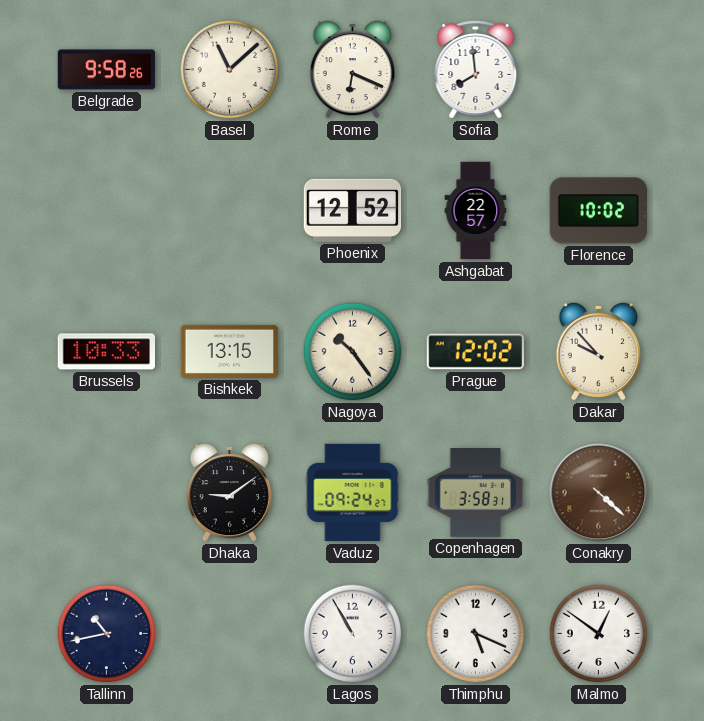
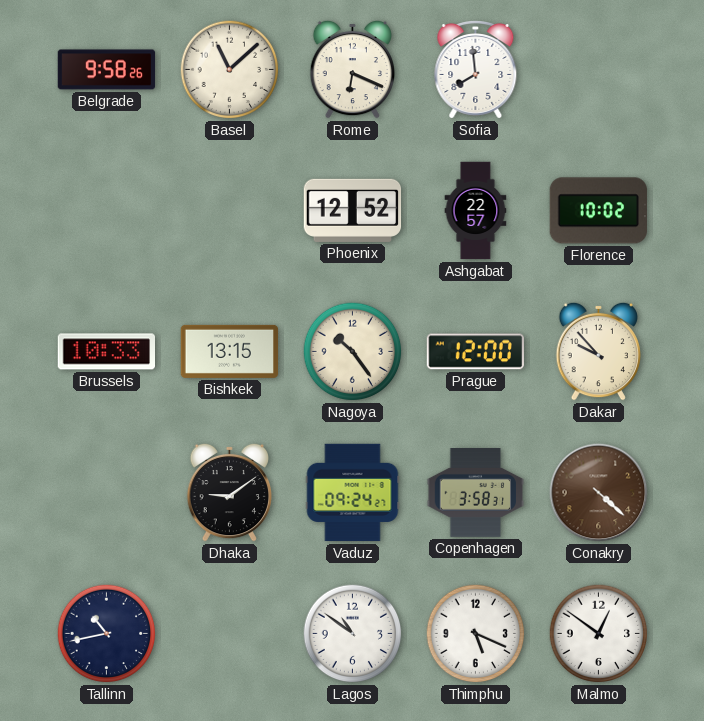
Prague: 12:02 -> 12:00 (475, 352)
Lagos: 10:55 -> 10:51 (353, 634)
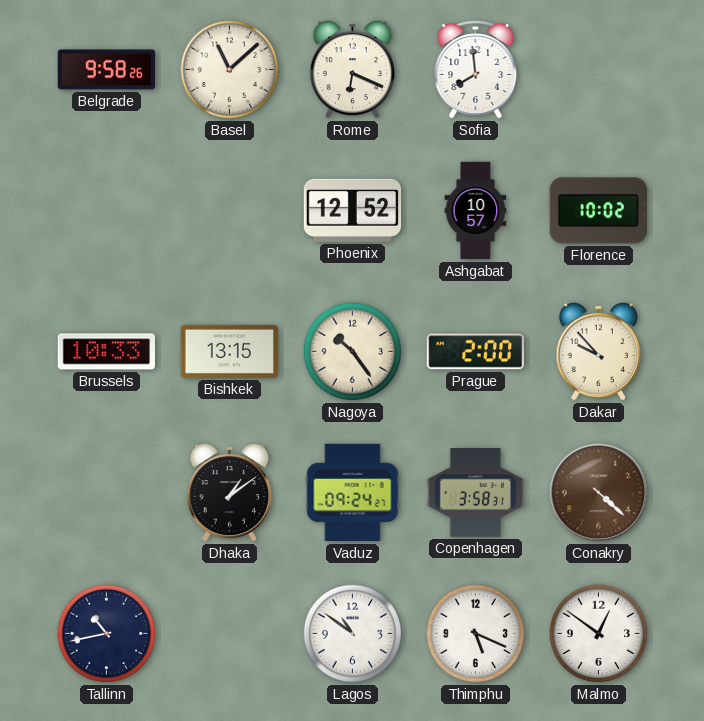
Ashgabat: 22:57 -> 10:57 (476, 211)
Prague: 12:00 -> 2:00 (475, 352)
Dhaka: 9:09 -> 1:09 (229, 492)
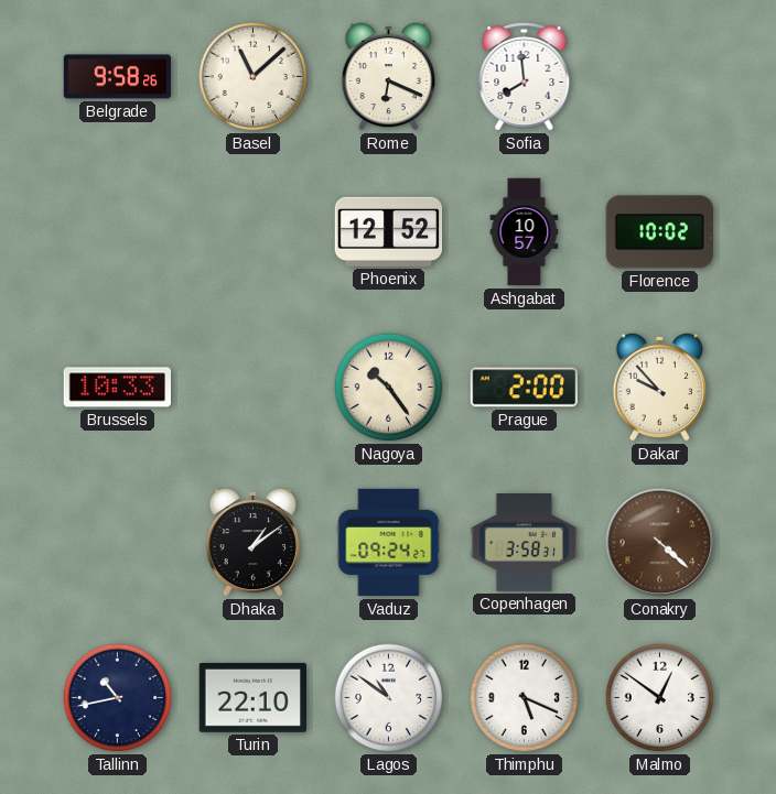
Bishkek: 13:15 -> none (230, 351)
Turin: none -> 22:10 (254, 697)
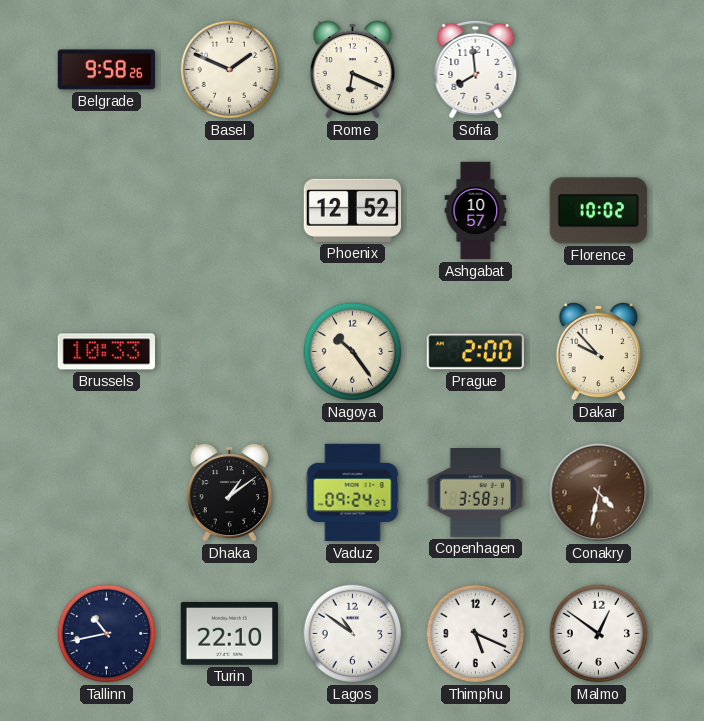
Basel: 11:08 -> 1:49 (230, 70)
Conakry: 4:22 -> 4:32 (599, 493)
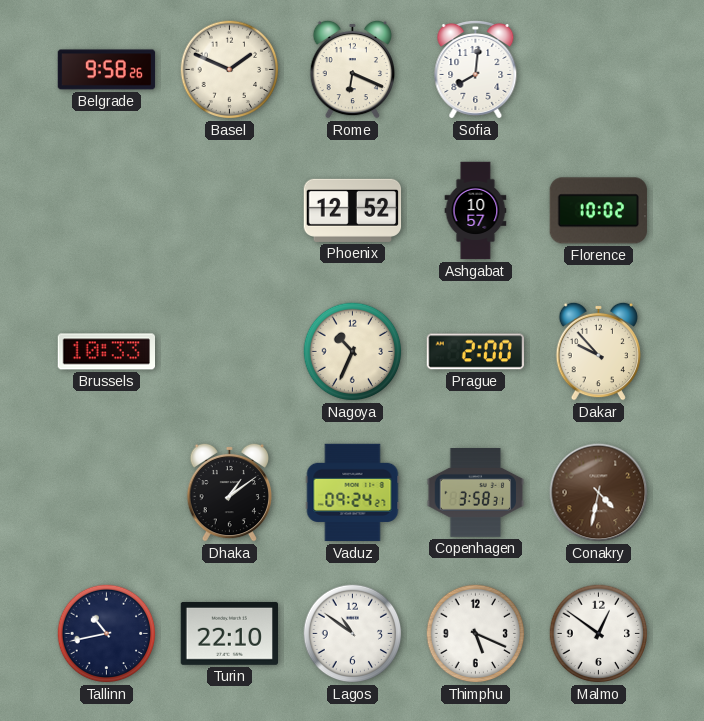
Sofia: 7:59 -> 8:01 (476, 70)
Nagoya: 10:24 -> 10:34 (353, 352)
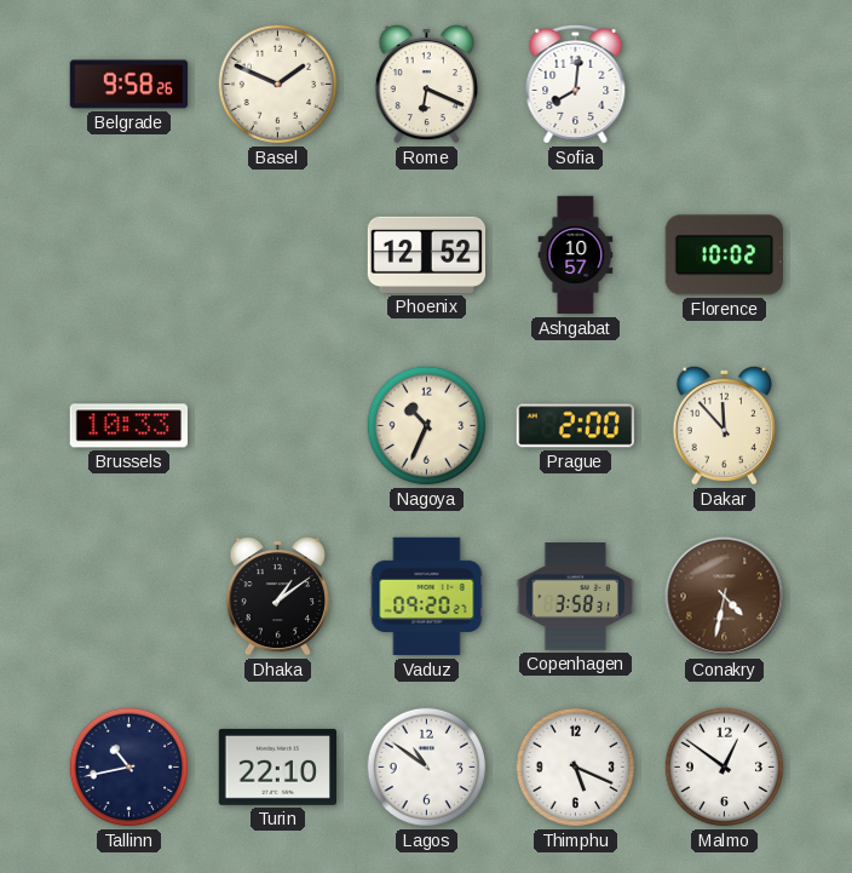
Dakar: 9:53 -> 11:53 (724, 425)
Vaduz: 09:24 -> 09:20 (427, 597)
